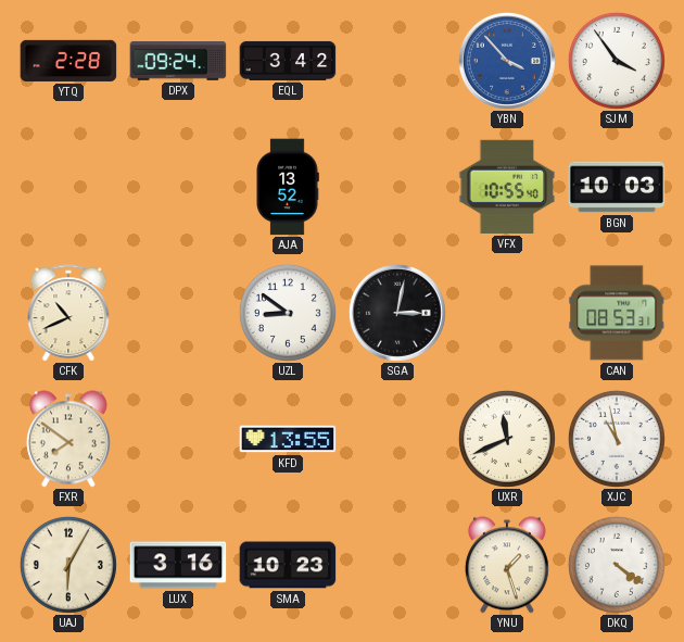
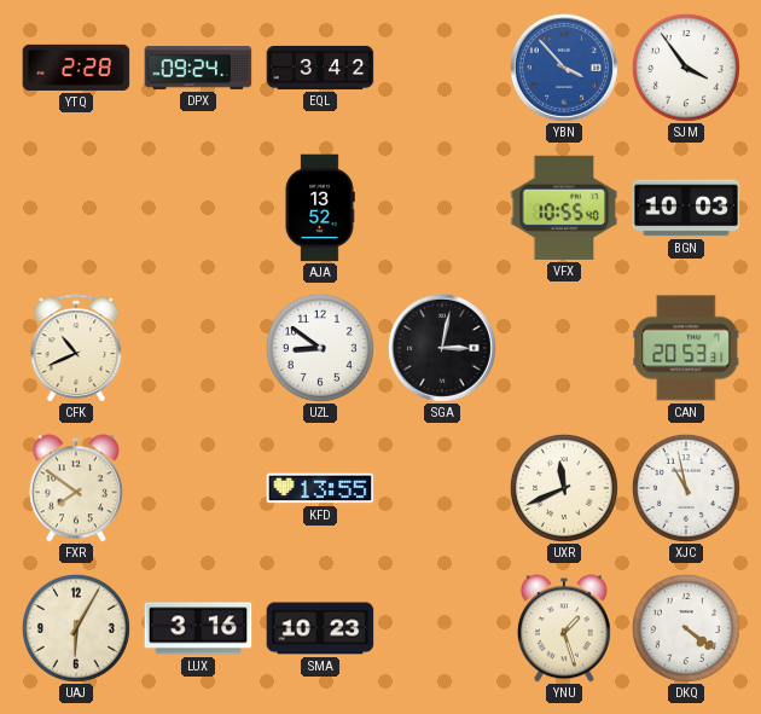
CAN: 08:53 -> 20:53 (686, 348)
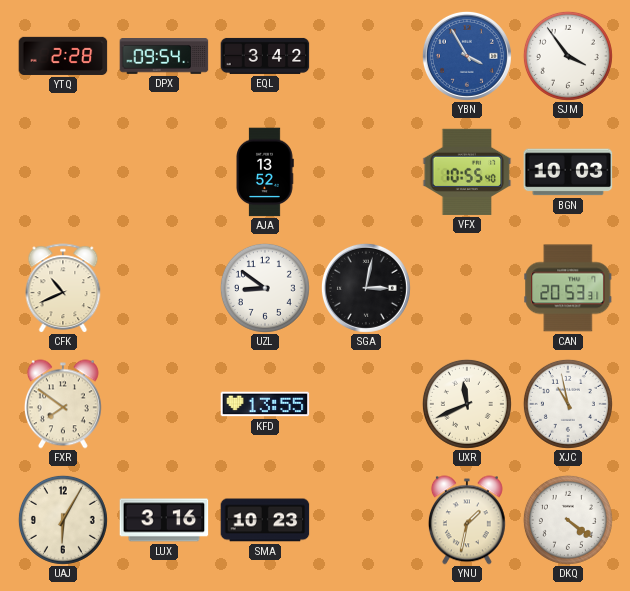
DPX: 09:24 -> 09:54 (164, 57)
YBN: 3:53 -> 3:55 (467, 56)
YNU: 1:27 -> 1:32 (467, 520)
